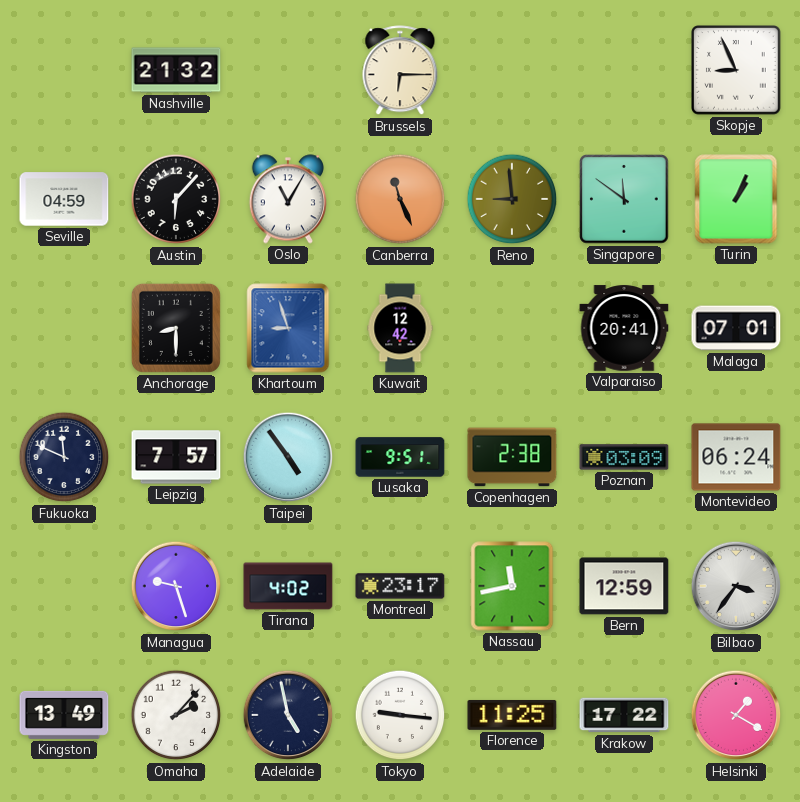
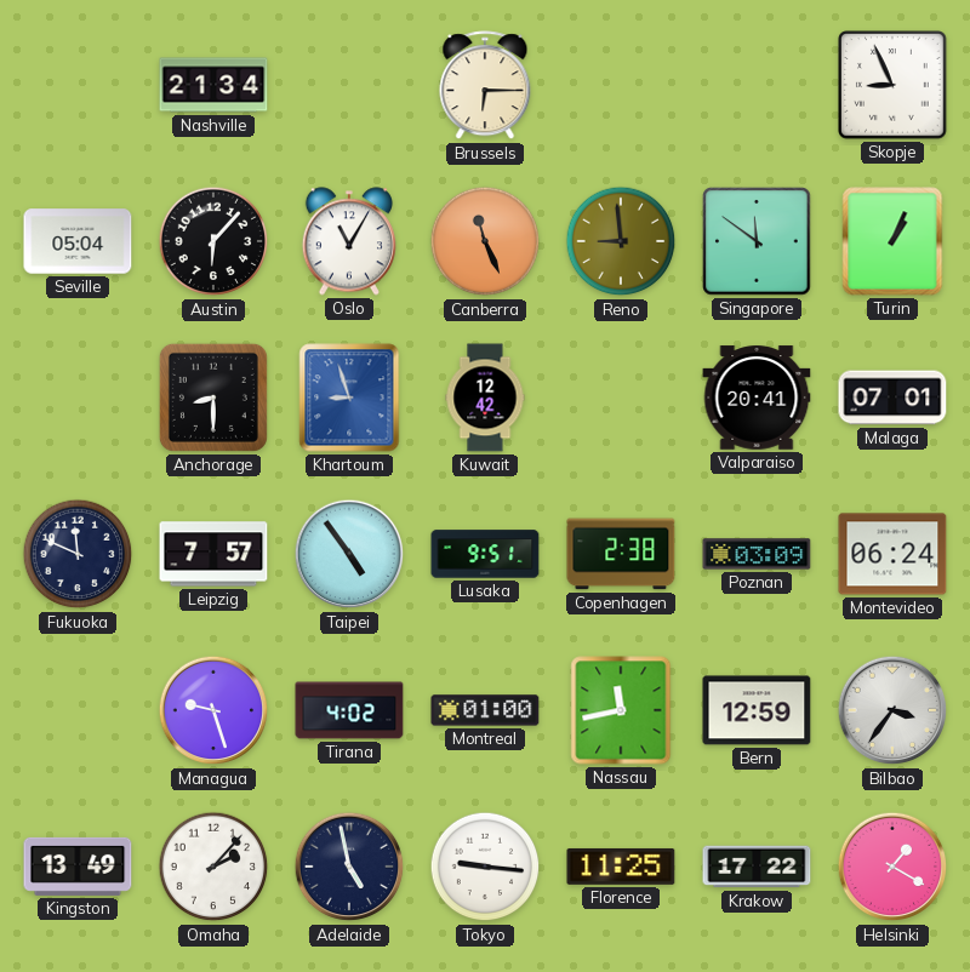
Nashville: 21:32 -> 21:34 (213, 85)
Seville: 04:59 -> 05:04 (78, 241)
Montreal: 23:17 -> 01:00 (485, 710)
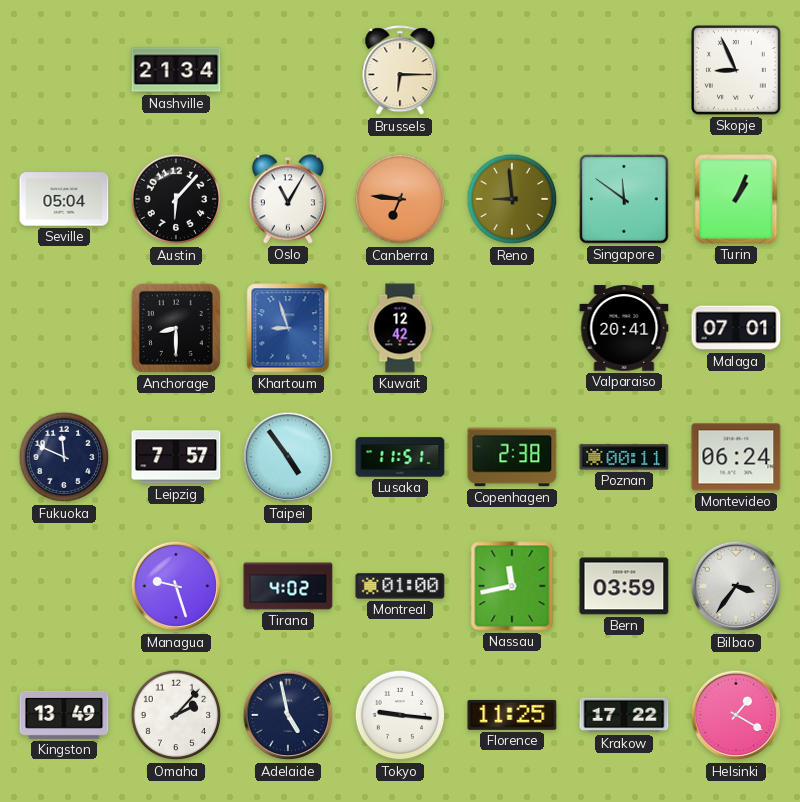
Canberra: 11:26 -> 6:46 (400, 199)
Lusaka: 9:51 -> 11:51 (400, 457)
Poznan: 03:09 -> 00:11 (624, 457)
Bern: 12:59 -> 03:59 (624, 586)
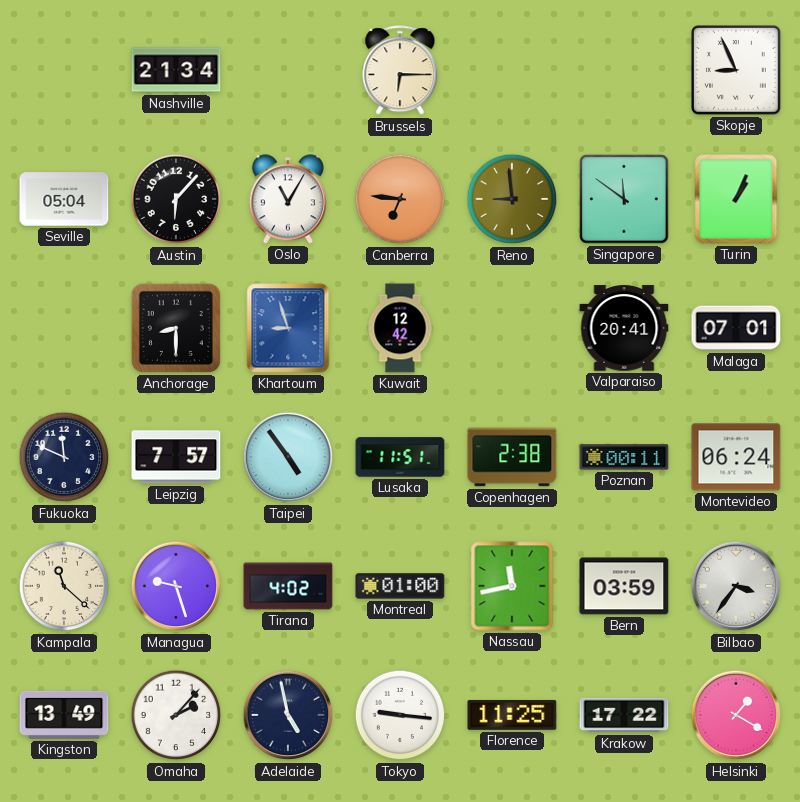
Kampala: none -> 11:22 (64, 586)
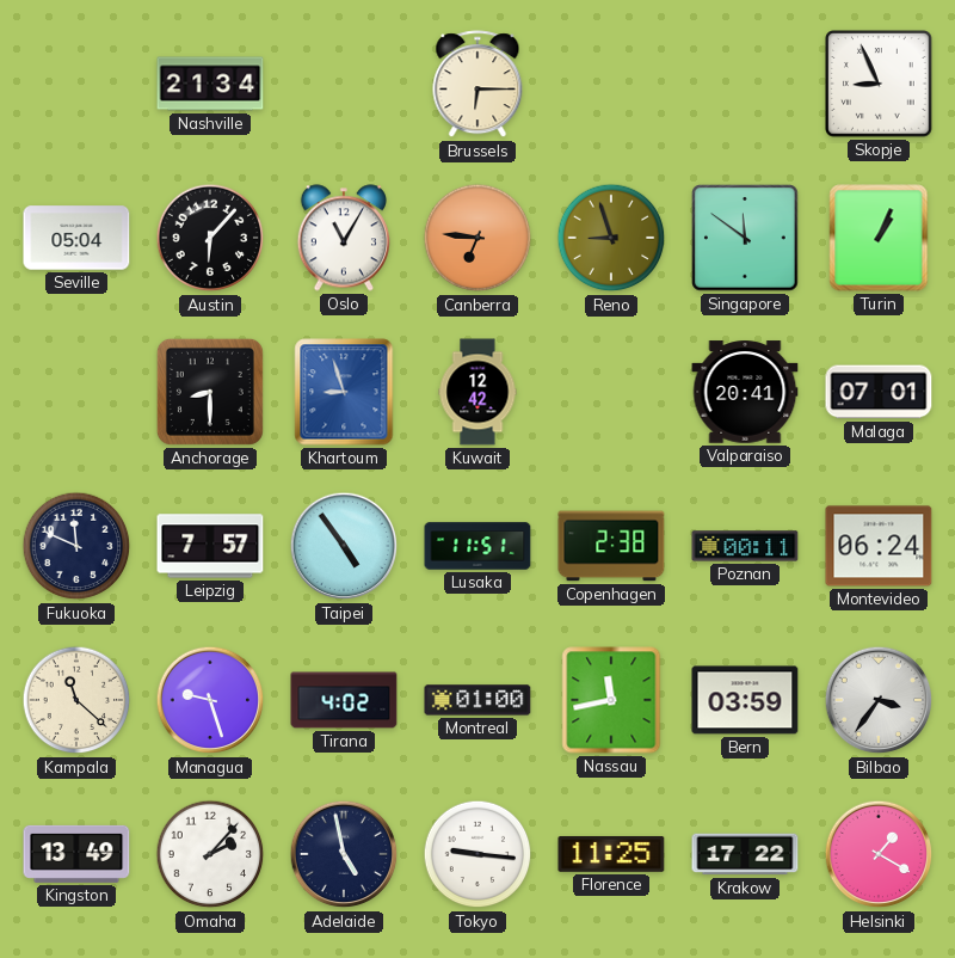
Reno: 8:59 -> 8:57 (611, 238)
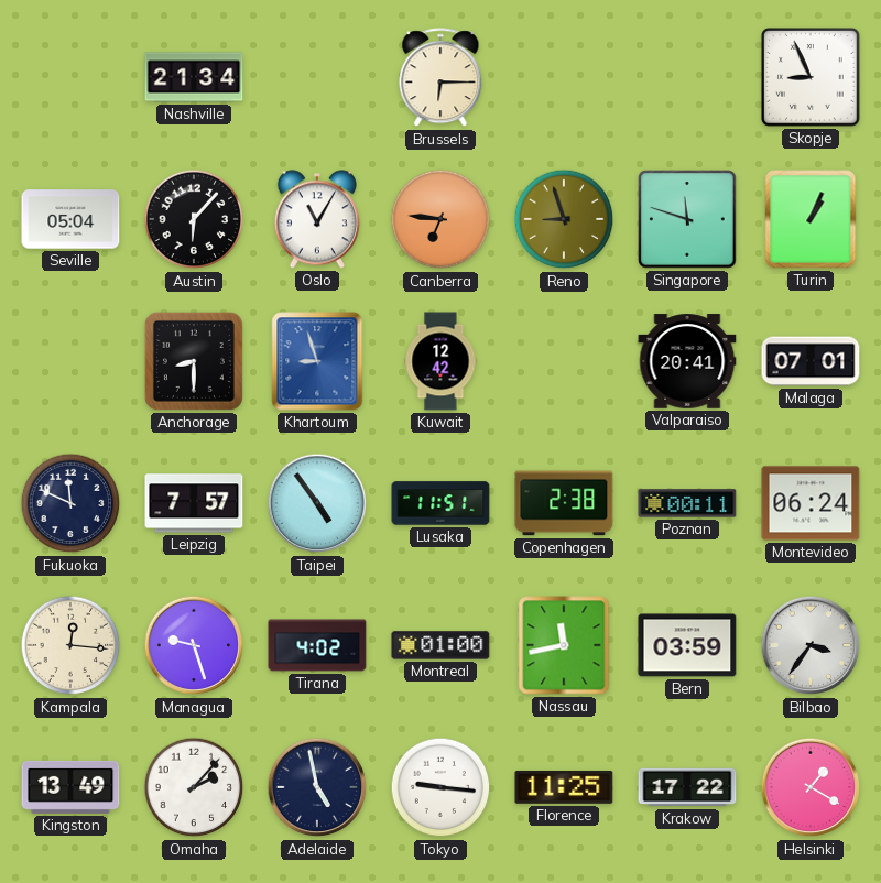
Singapore: 11:51 -> 11:48 (687, 219)
Kampala: 11:22 -> 12:16 (70, 645)
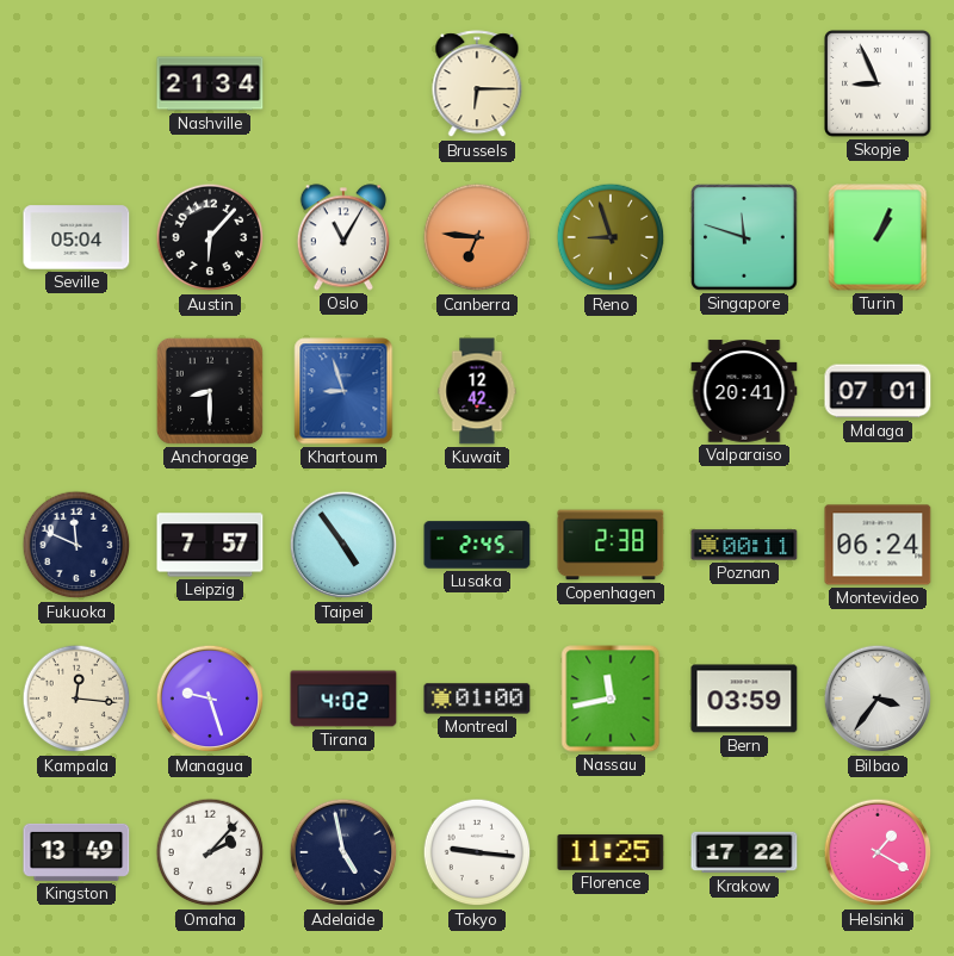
Lusaka: 11:51 -> 2:45 (477, 545)
